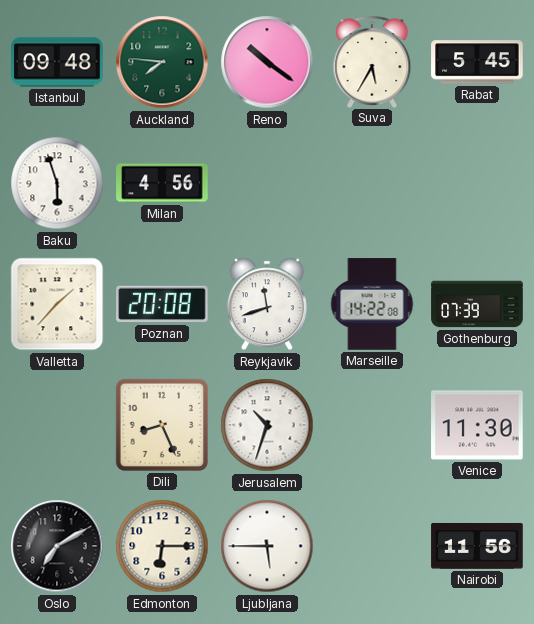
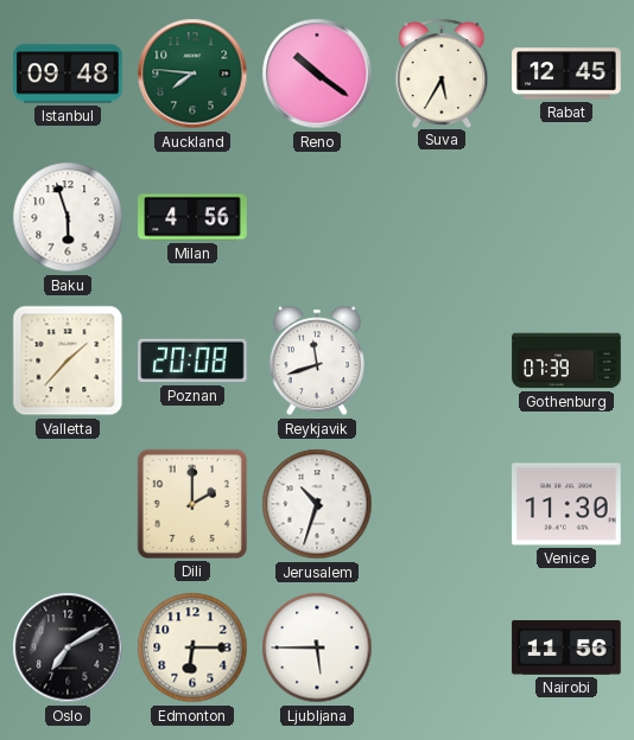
Rabat: 5:45 -> 12:45 (566, 74)
Marseille: 14:22 -> none (372, 304)
Dili: 8:26 -> 2:00 (192, 504)
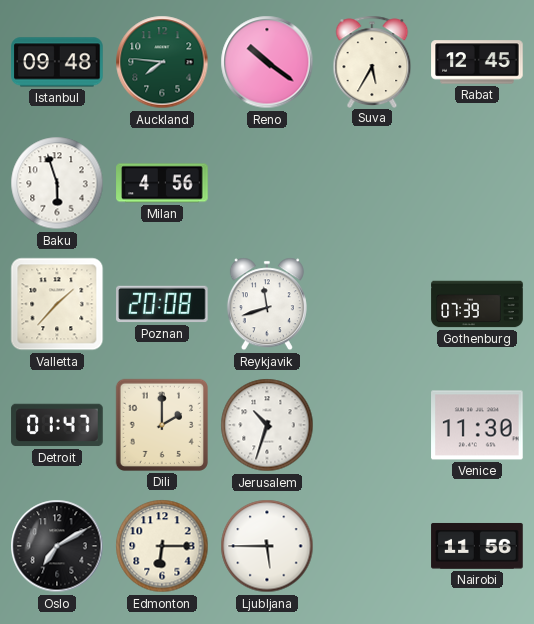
Detroit: none -> 01:47 (57, 425)
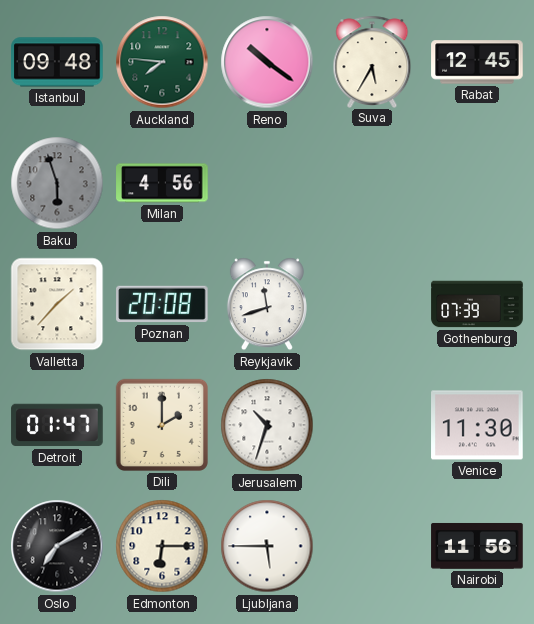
Baku dial: white -> grey (57, 183)
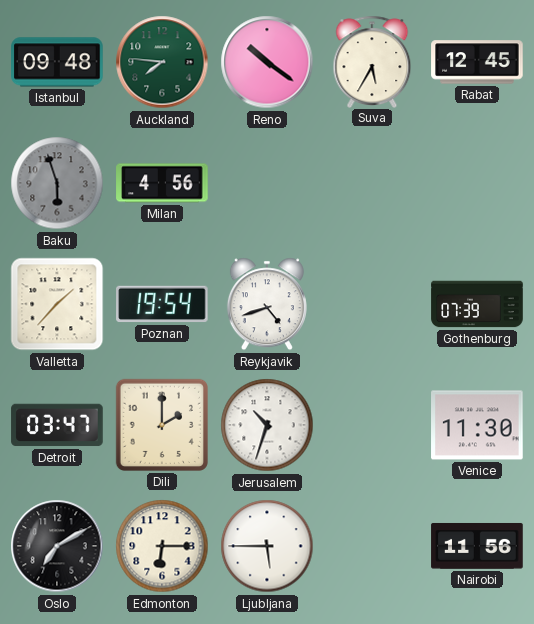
Poznan: 20:08 -> 19:54 (162, 304)
Reykjavik: 11:42 -> 4:42 (267, 304)
Detroit: 01:47 -> 03:47 (57, 425)
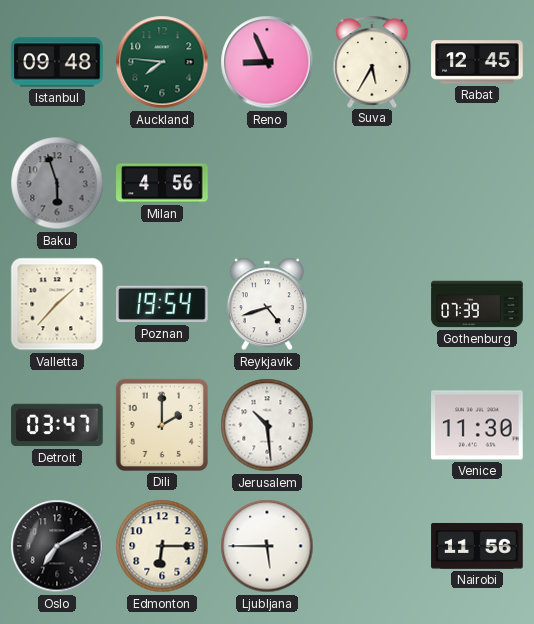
Reno: 10:21 -> 8:56 (267, 62)
Jerusalem: 10:33 -> 10:29 (267, 425)
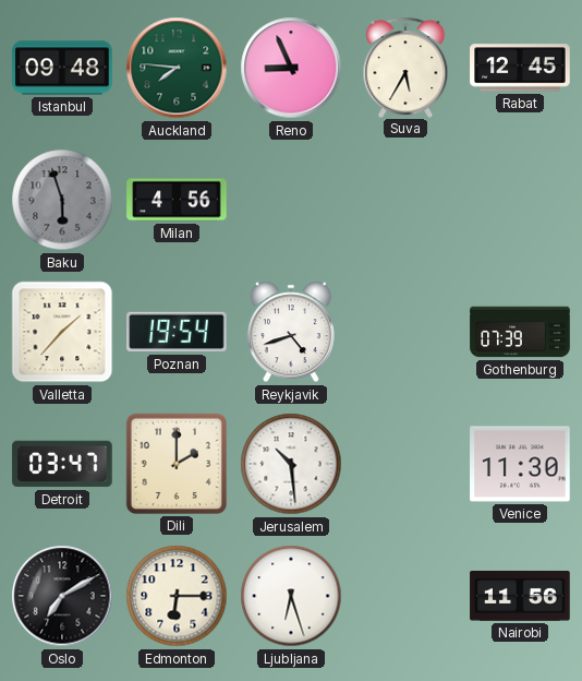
Ljubljana: 5:45 -> 6:27 (291, 596)
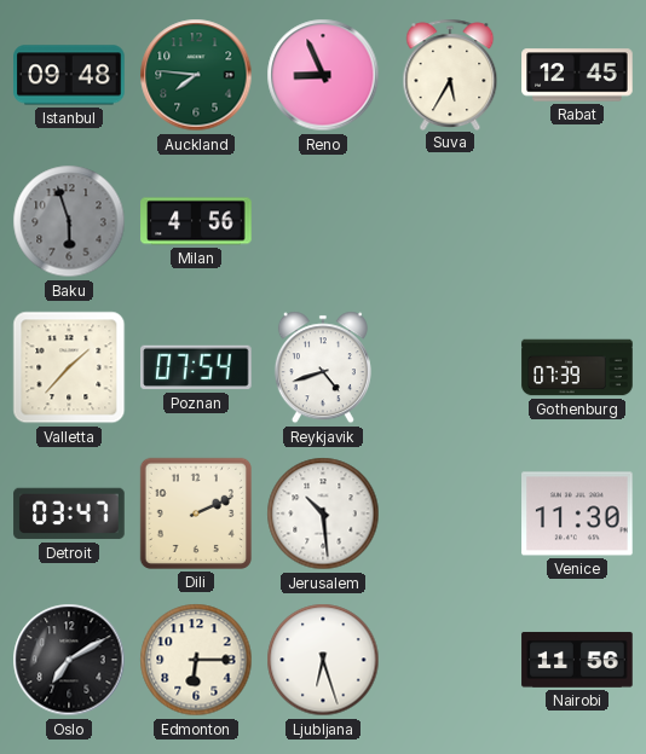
Poznan: 19:54 -> 07:54 (196, 367)
Dili: 2:00 -> 2:11 (196, 514)
